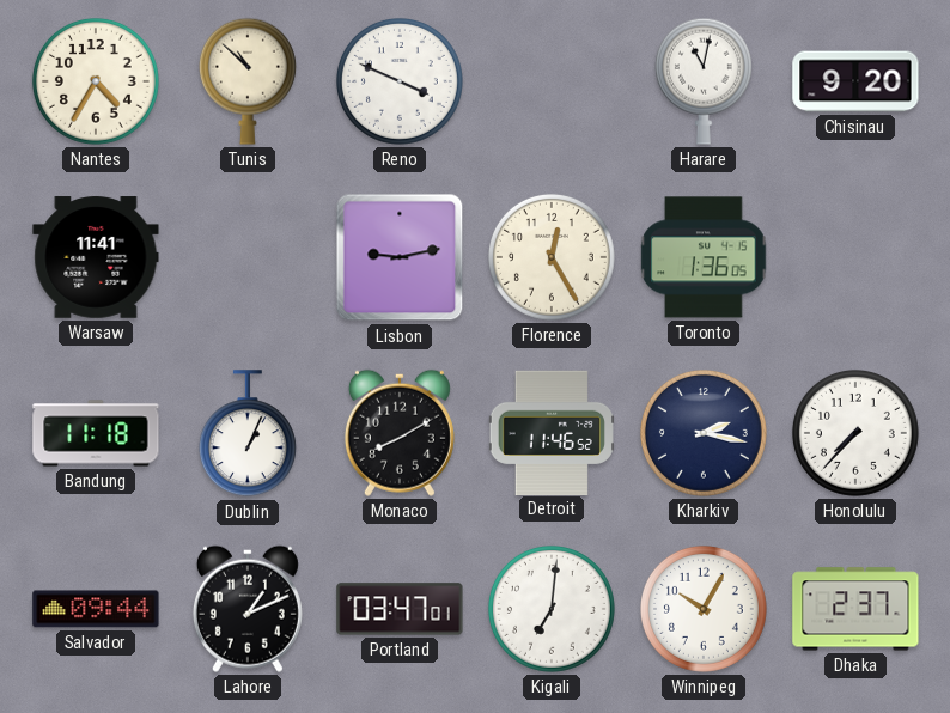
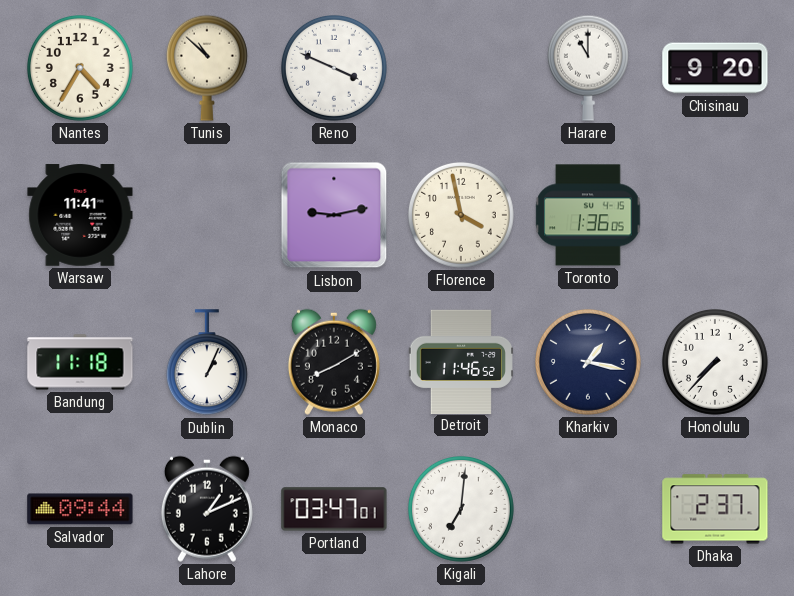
Harare: 11:02 -> 11:00 (588, 68)
Florence: 12:25 -> 3:58 (461, 215)
Kharkiv: 2:17 -> 1:17 (588, 362)
Winnipeg: 10:05 -> none (704, 609)
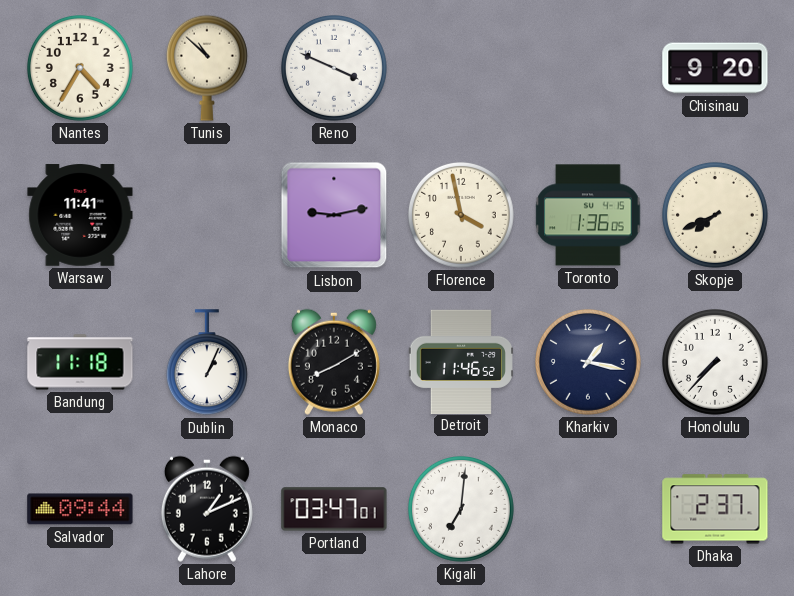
Harare: 11:00 -> none (588, 68)
Skopje: none -> 7:41 (715, 215)
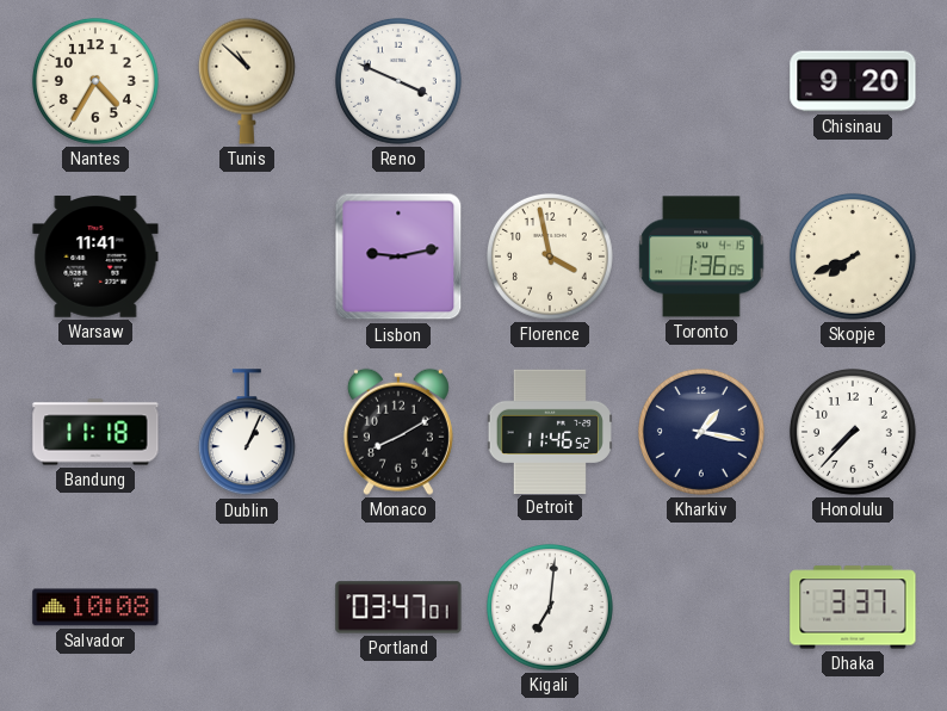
Salvador: 09:44 -> 10:08 (95, 607)
Lahore: 1:11 -> none (207, 509)
Dhaka: 2:37 -> 3:37 (853, 607)
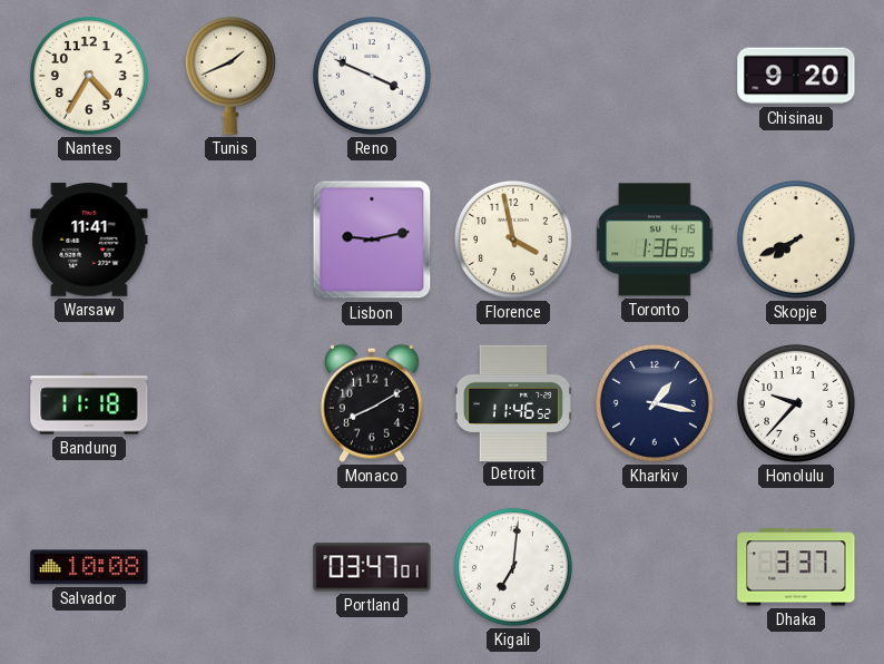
Tunis: 10:52 -> 1:41 (230, 76)
Dublin: 1:04 -> none (247, 433)
Honolulu: 7:37 -> 9:37 (796, 403)
